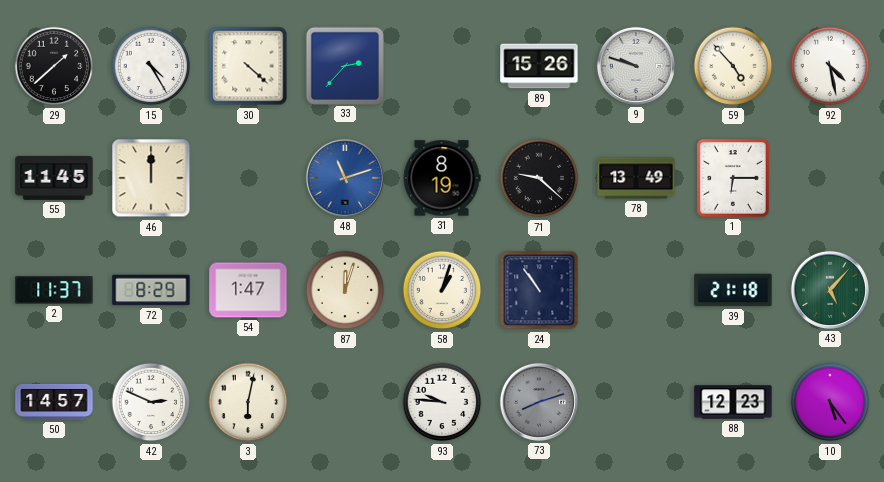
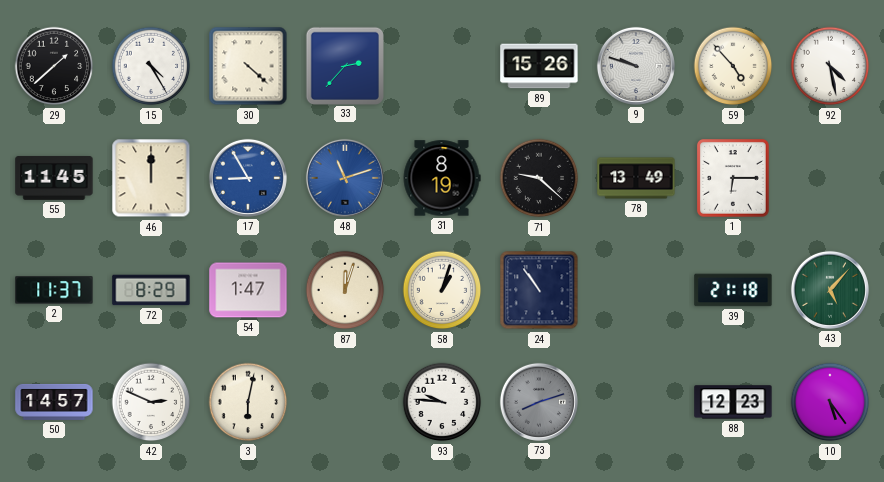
17: none -> 8:55 (248, 178)
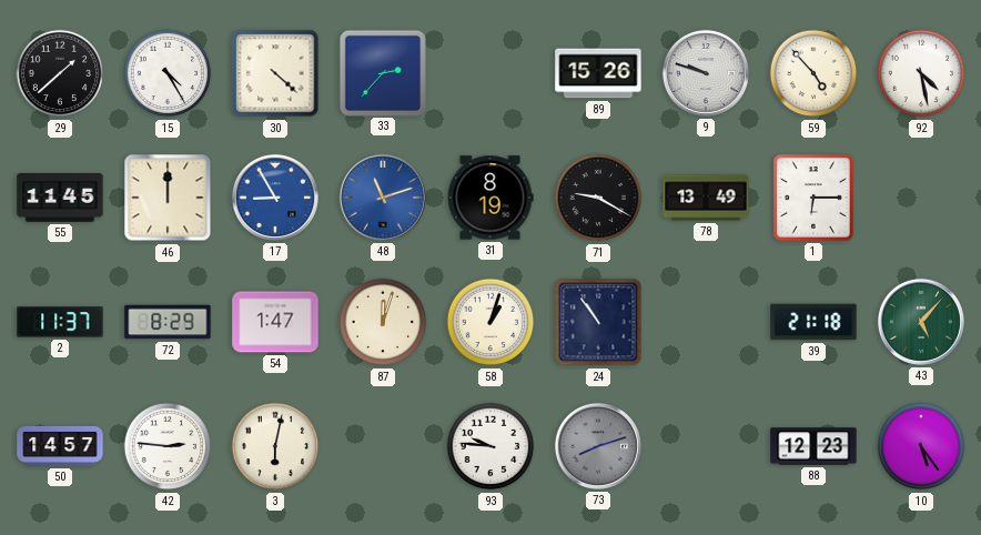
71: 9:22 -> 9:20 (598, 198)
42: 2:49 -> 2:46 (168, 446)
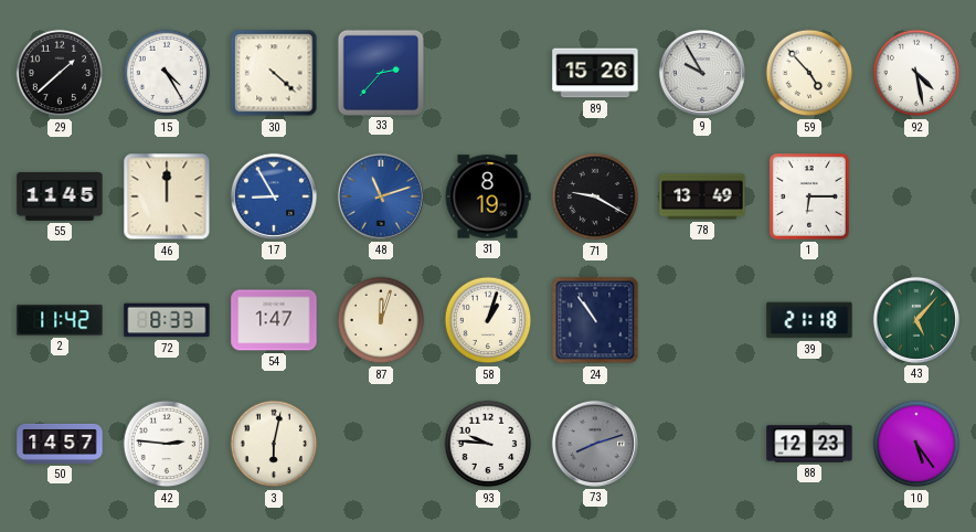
9: 9:48 -> 9:55 (702, 73)
2: 11:37 -> 11:42 (60, 320)
72: 8:29 -> 8:33 (167, 320)
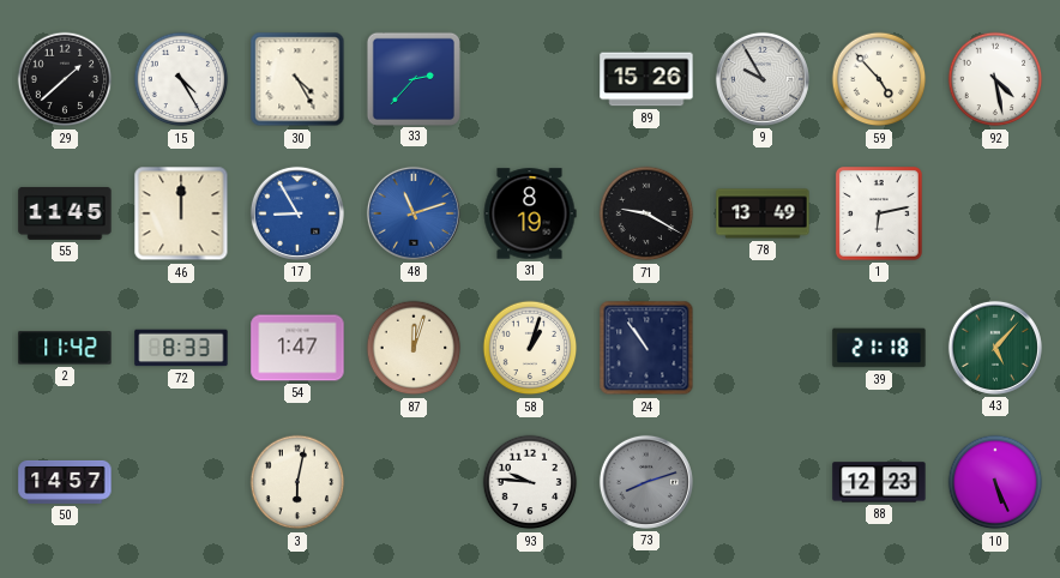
30: 4:22 -> 4:25 (297, 79)
1: 6:15 -> 6:13 (879, 215)
42: 2:46 -> none (167, 444)
10: 5:24 -> 5:26 (995, 482)
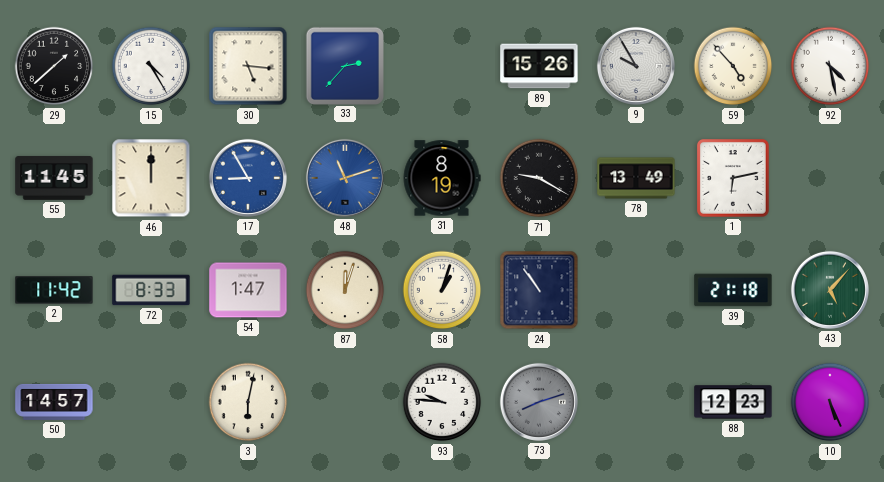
30: 4:25 -> 5:16 (248, 66)
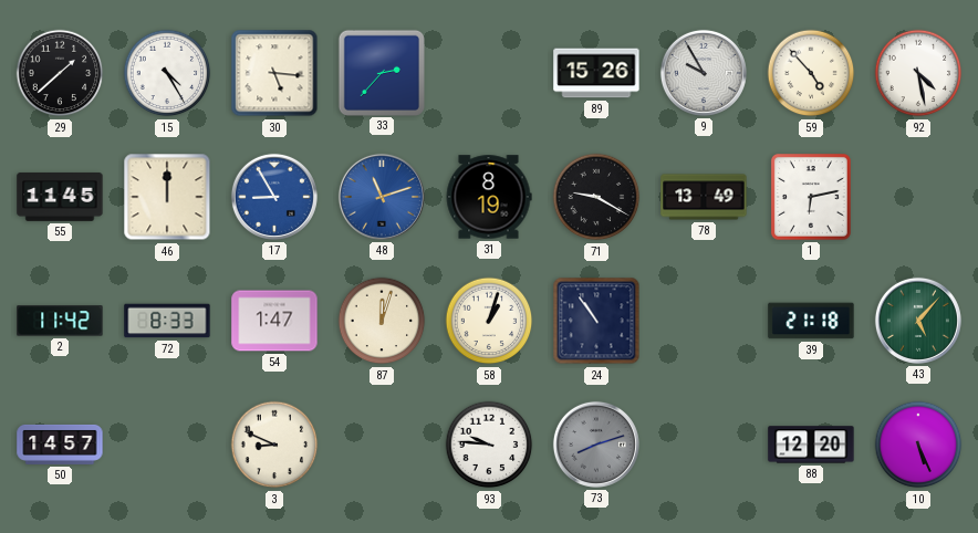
3: 6:02 -> 8:49 (274, 445)
88: 12:23 -> 12:20 (811, 445)
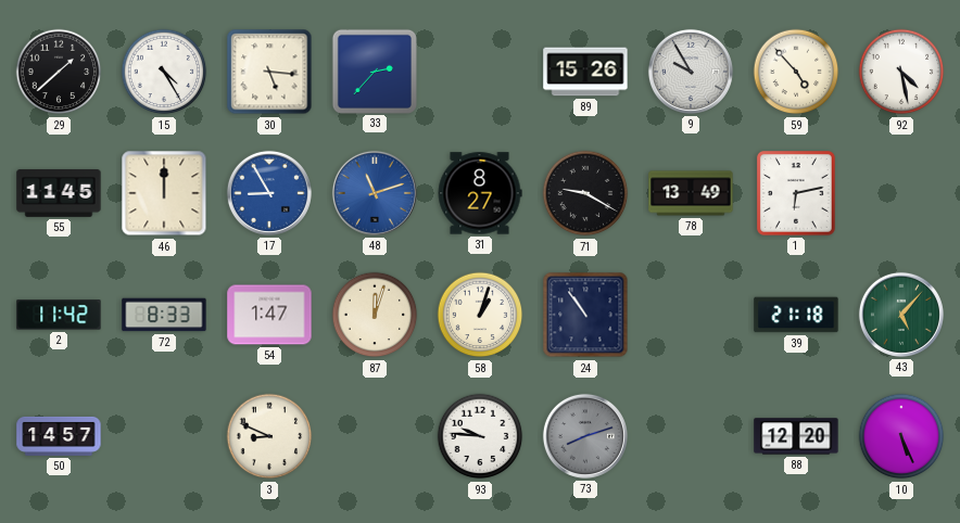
31: 8:19 -> 8:27 (480, 193)
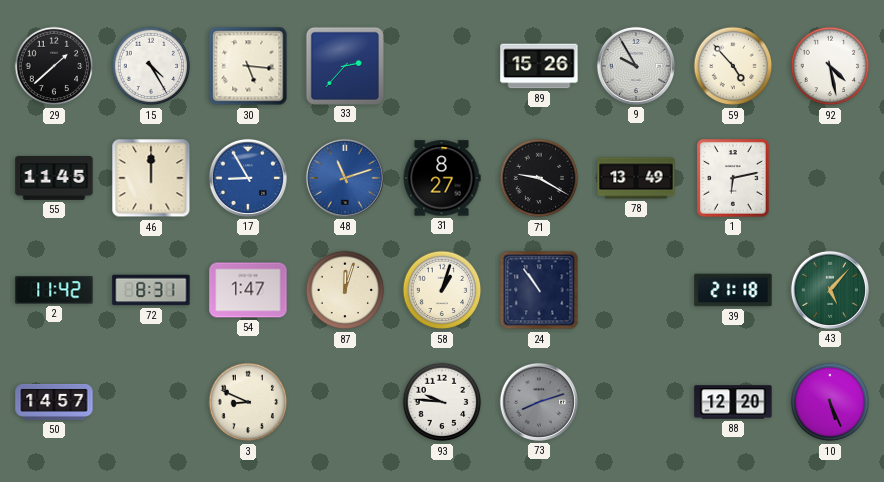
72: 8:33 -> 8:31 (151, 290)
